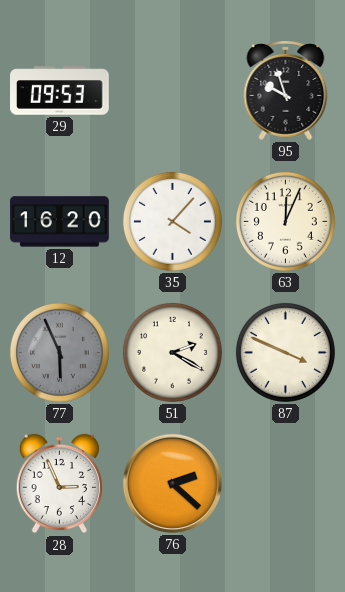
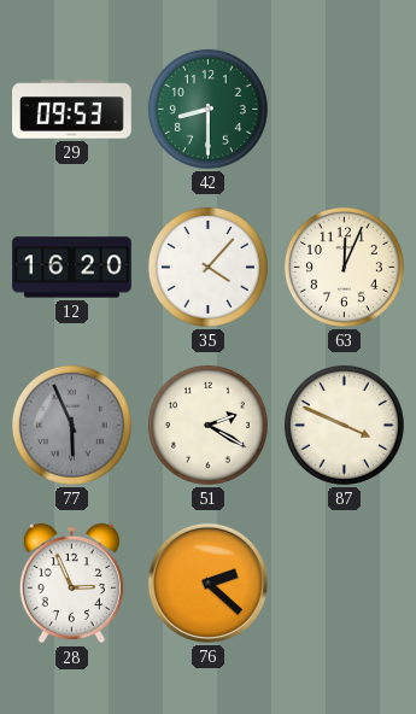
42: none -> 8:30 (207, 109)
95: 9:57 -> none (286, 91)
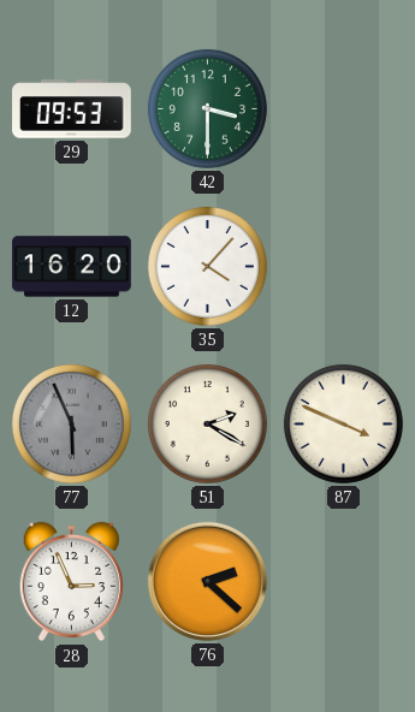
42: 8:30 -> 3:30 (207, 108)
63: 12:04 -> none (344, 267)
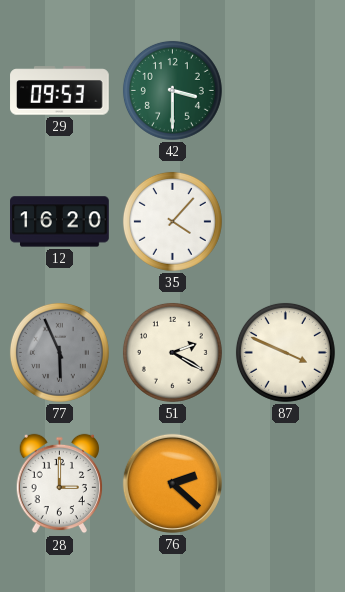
28: 2:56 -> 3:00 (59, 484)
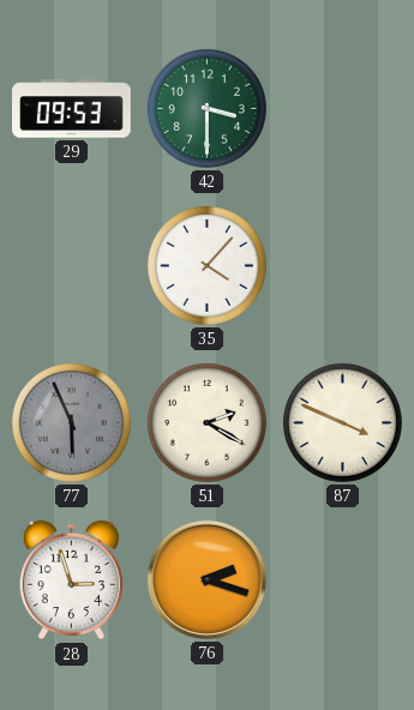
12: 16:20 -> none (60, 222)
28: 3:00 -> 2:57 (71, 580)
76: 2:22 -> 2:18 (206, 579)
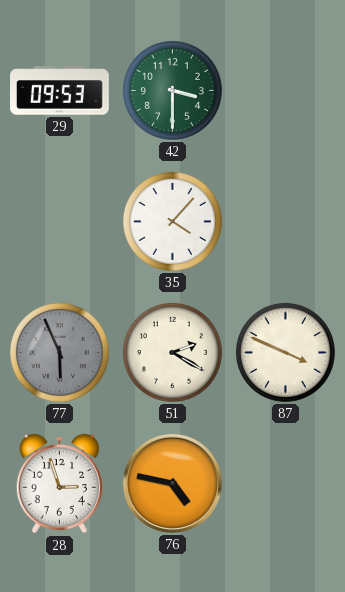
76: 2:18 -> 4:47 (172, 483)
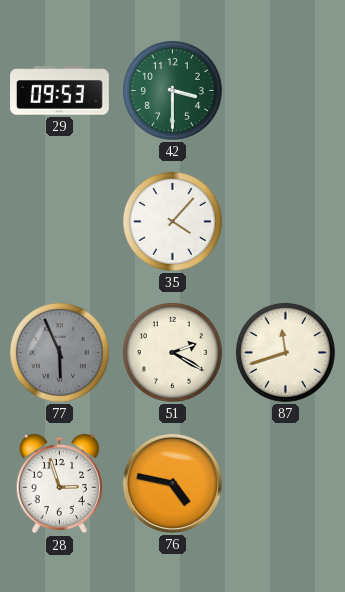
87: 3:49 -> 11:42 (285, 352)
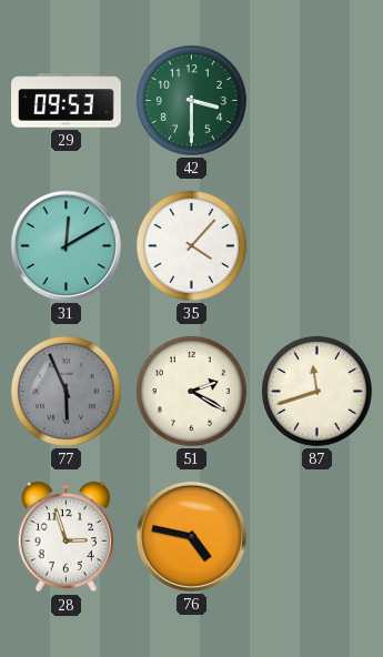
31: none -> 12:10 (65, 245)
